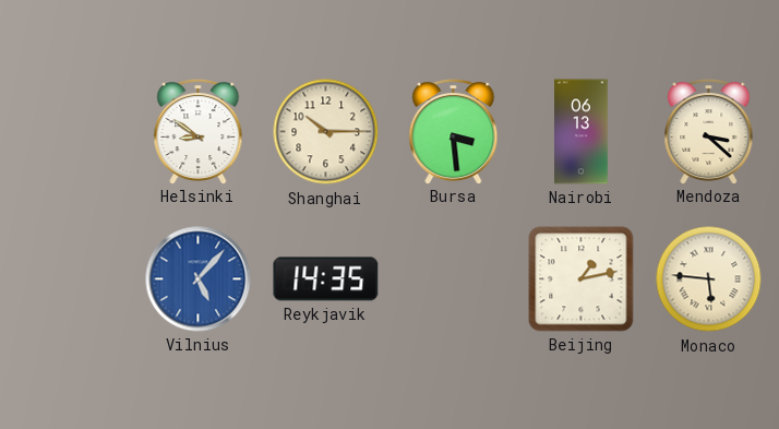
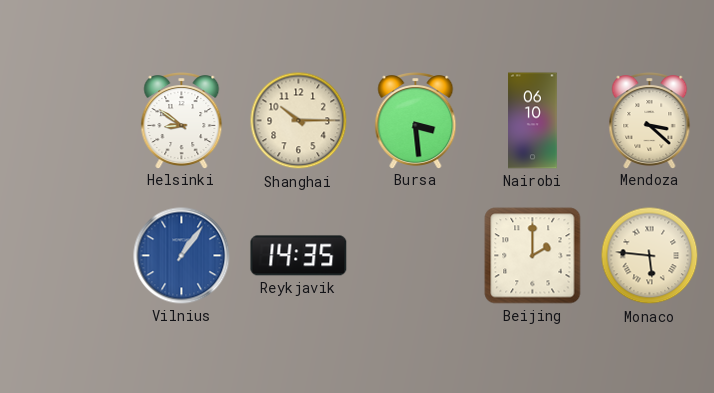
Nairobi: 06:13 -> 06:10 (533, 121)
Vilnius: 5:07 -> 1:06 (182, 256)
Beijing: 1:13 -> 2:00 (533, 256)
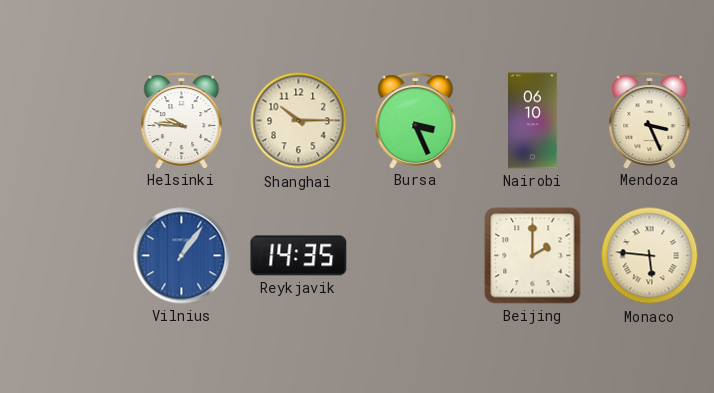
Helsinki: 8:51 -> 9:46 (182, 121)
Bursa: 3:29 -> 3:26 (416, 121)
Mendoza: 3:22 -> 3:26 (650, 121)
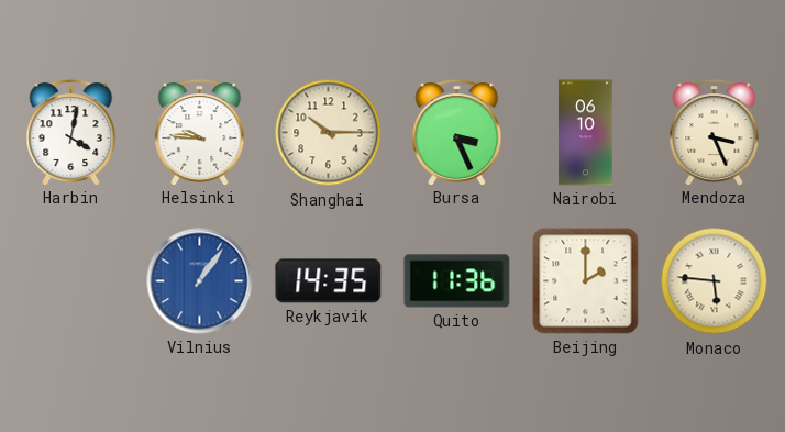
Harbin: none -> 4:02 (71, 133)
Quito: none -> 11:36 (457, 281)
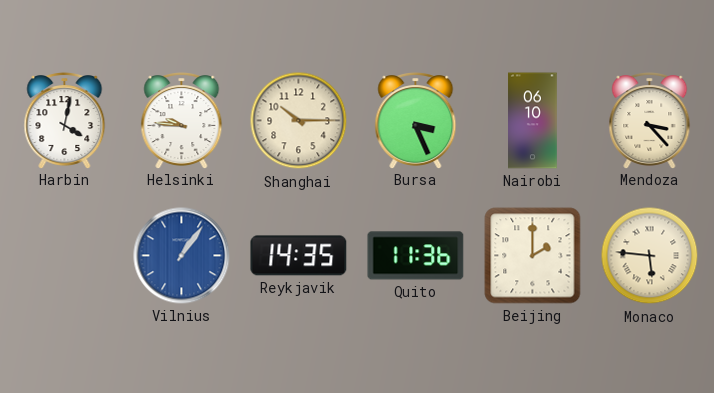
Mendoza: 3:26 -> 3:23 (650, 121)
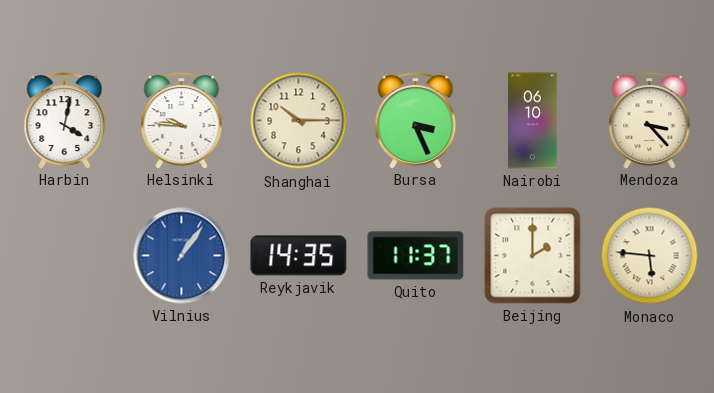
Quito: 11:36 -> 11:37 (416, 256)
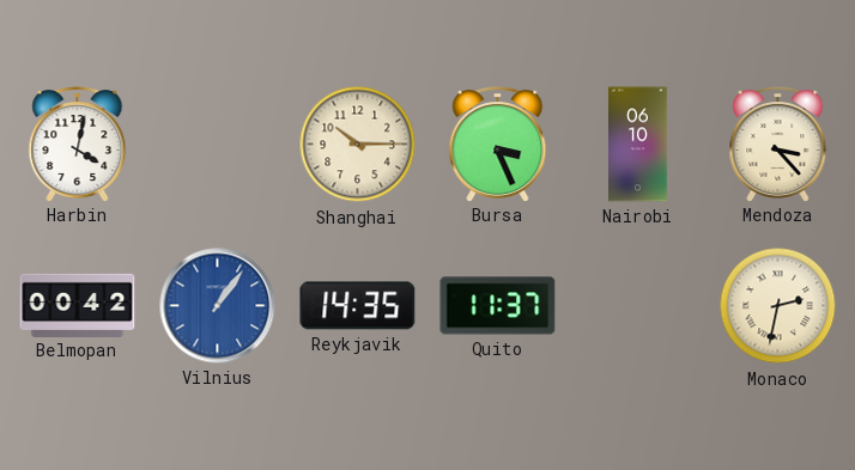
Helsinki: 9:46 -> none (182, 121)
Belmopan: none -> 00:42 (78, 305)
Beijing: 2:00 -> none (533, 256)
Monaco: 5:46 -> 2:32 (778, 306)
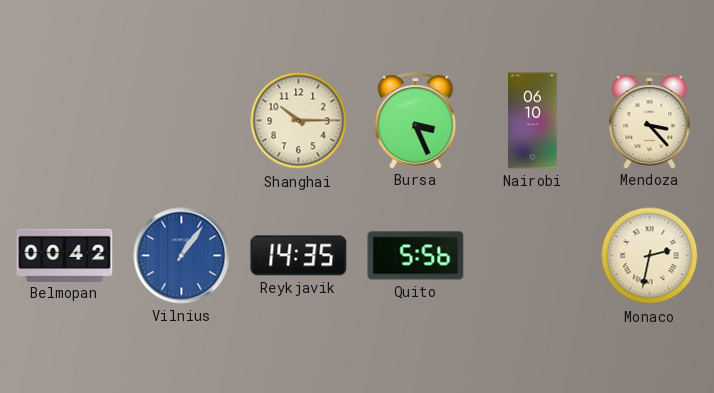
Harbin: 4:02 -> none (78, 145)
Quito: 11:37 -> 5:56 (416, 256)
